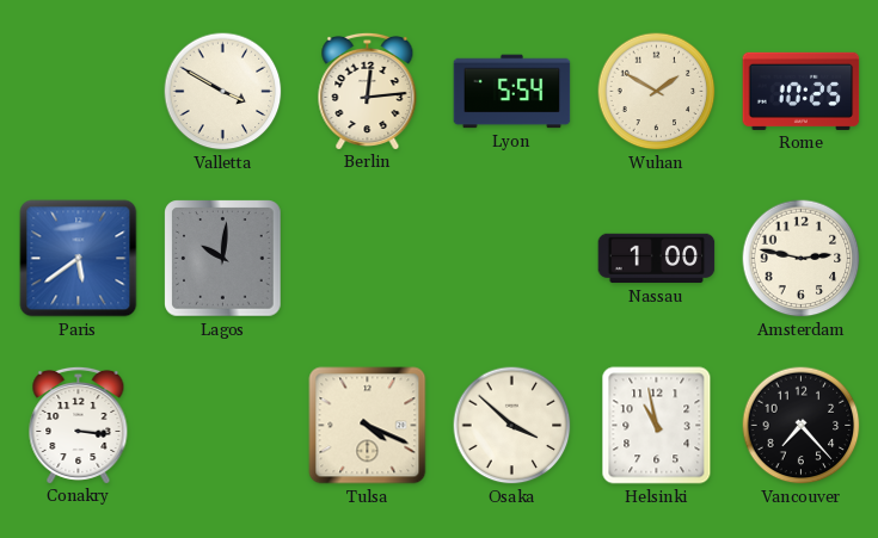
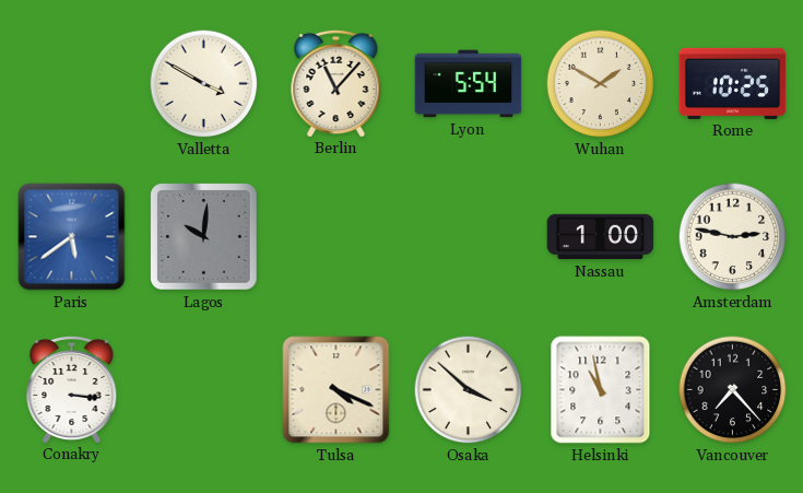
Berlin: 12:14 -> 11:07 (336, 83)
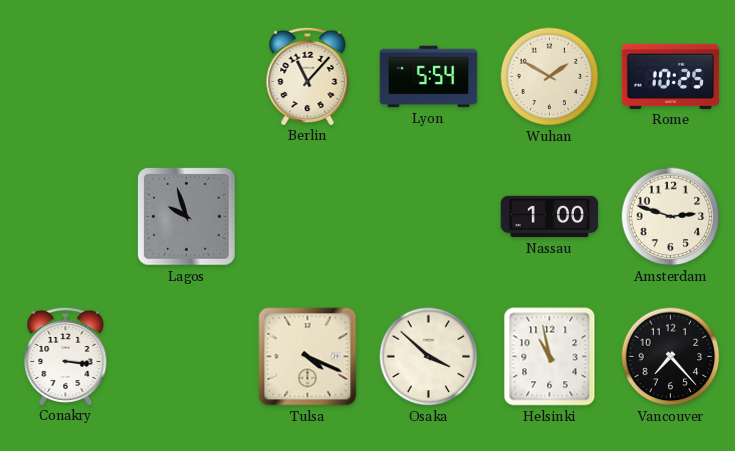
Valletta: 3:50 -> none (204, 84)
Paris: 5:39 -> none (72, 237)
Lagos: 10:01 -> 9:57 (187, 217)
Amsterdam: 2:47 -> 2:48 (671, 217)
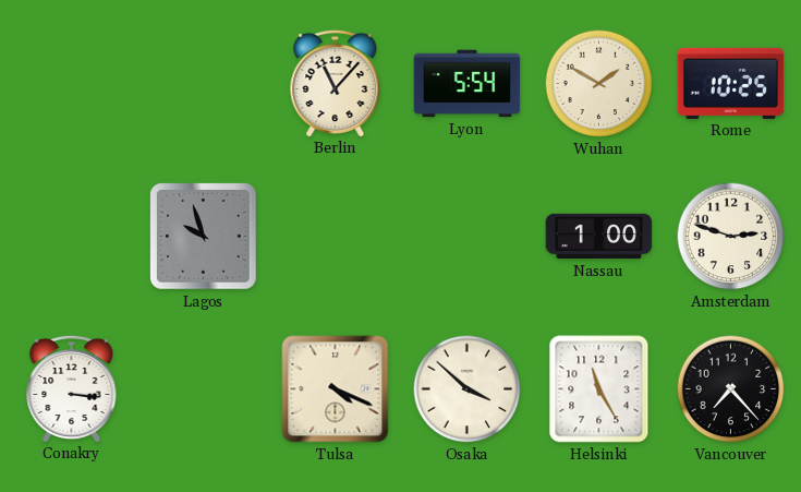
Helsinki: 10:58 -> 11:25 (599, 389)
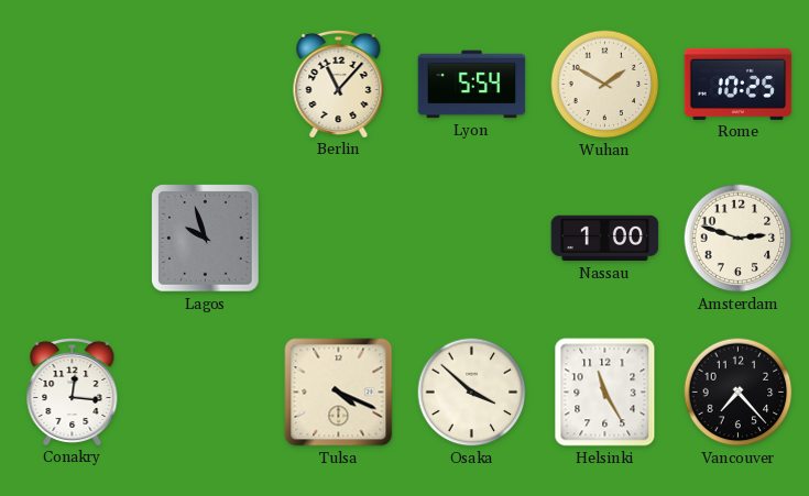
Conakry: 3:16 -> 12:16 (73, 392)
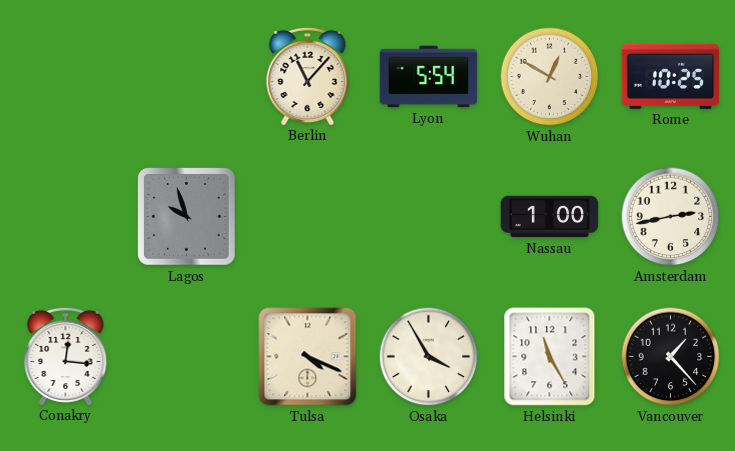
Wuhan: 1:50 -> 12:50 (550, 77)
Amsterdam: 2:48 -> 2:43 (671, 217)
Osaka: 3:52 -> 3:55 (429, 357)
Vancouver: 7:23 -> 1:23 (671, 357)
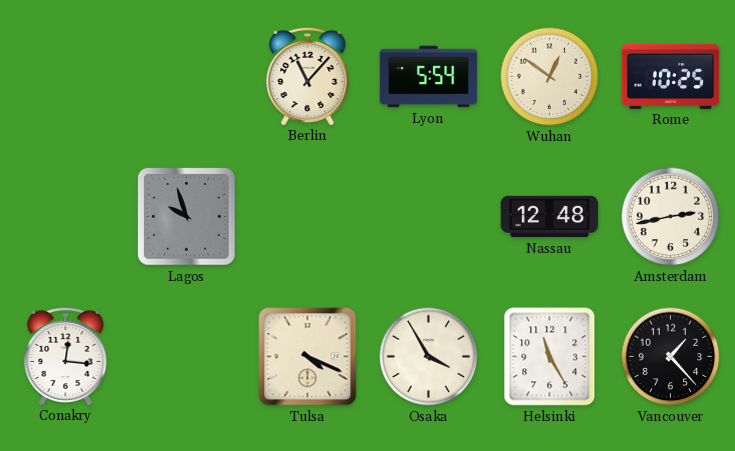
Wuhan: 12:50 -> 12:51 (550, 77)
Nassau: 1:00 -> 12:48 (550, 217)
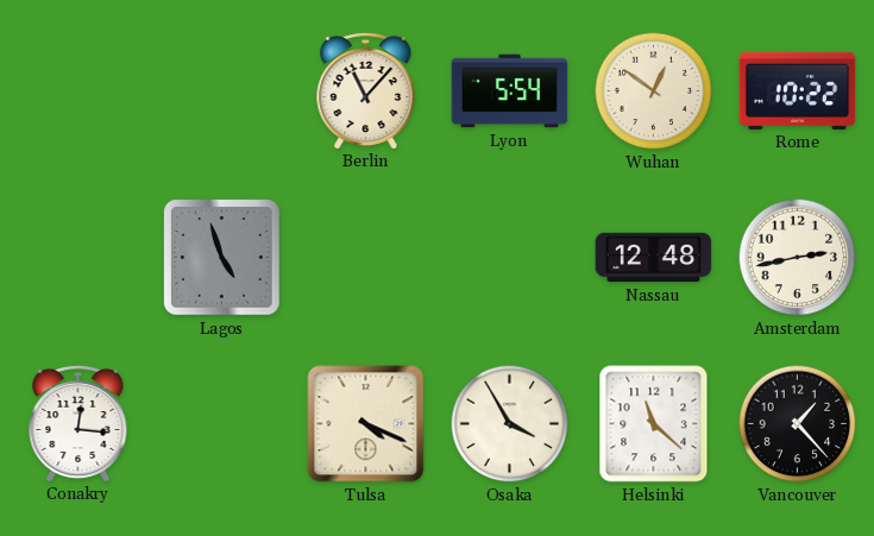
Rome: 10:25 -> 10:22 (798, 90)
Lagos: 9:57 -> 4:57 (222, 258)
Helsinki: 11:25 -> 11:22 (654, 424)
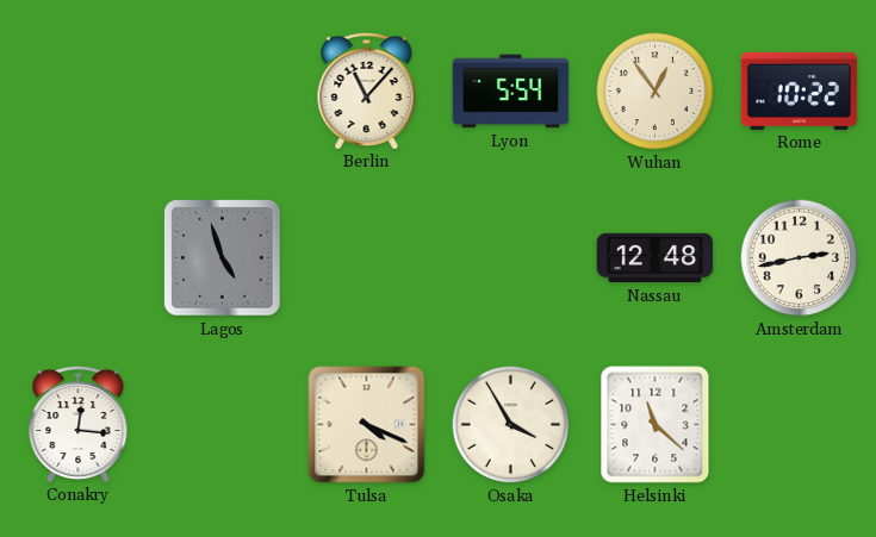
Wuhan: 12:51 -> 12:54 (656, 92)
Vancouver: 1:23 -> none (798, 424)
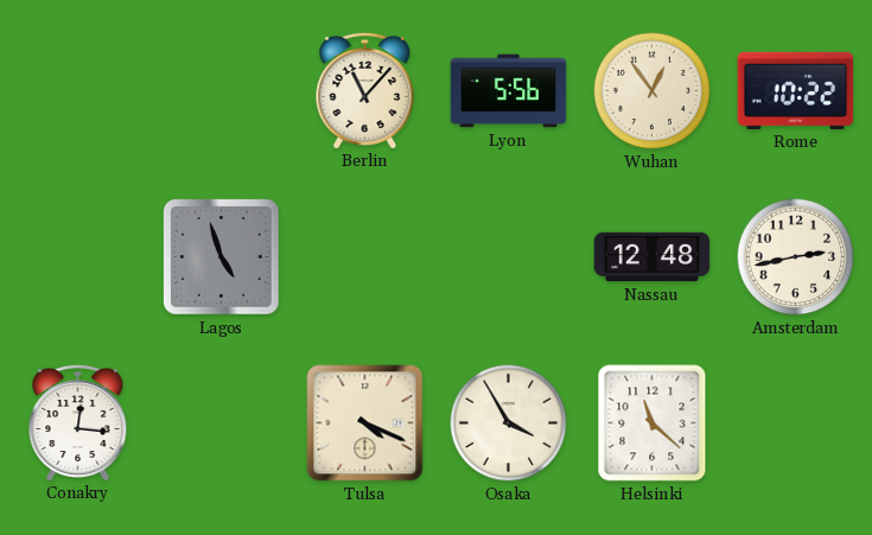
Lyon: 5:54 -> 5:56 (509, 91)
